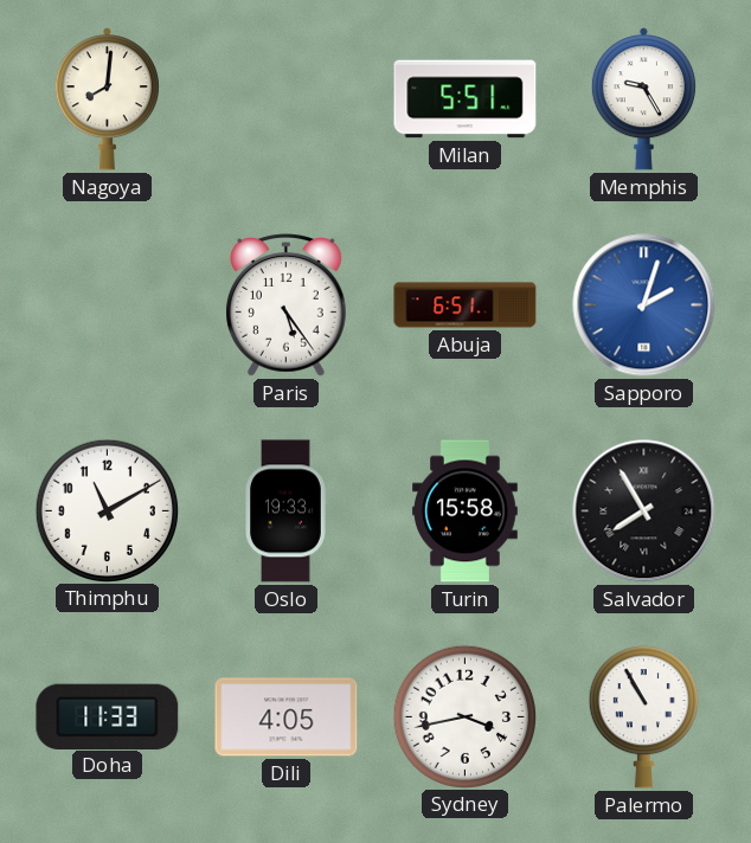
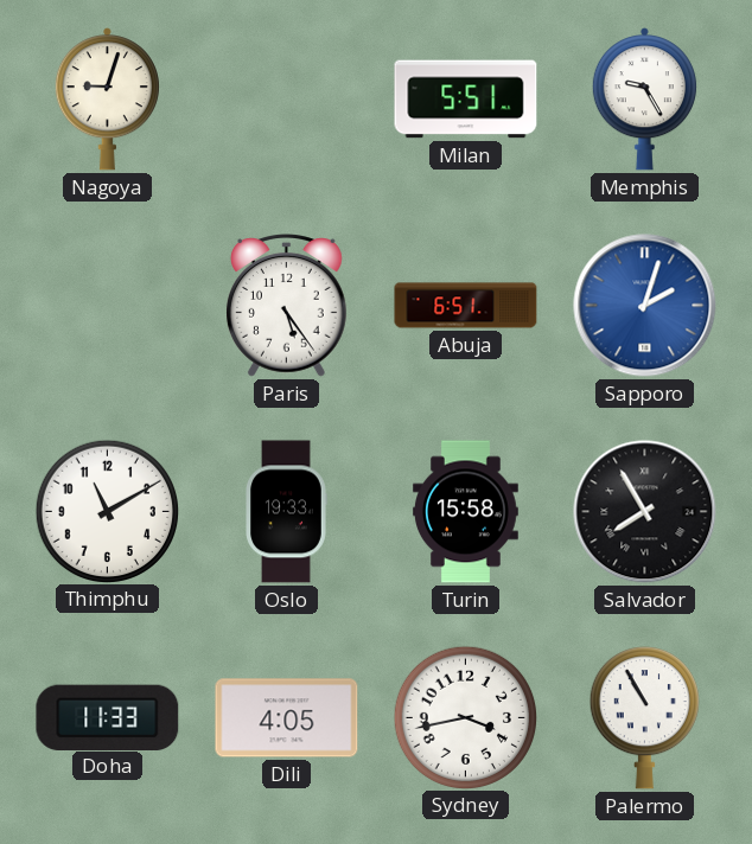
Nagoya: 8:01 -> 9:03 (107, 100)
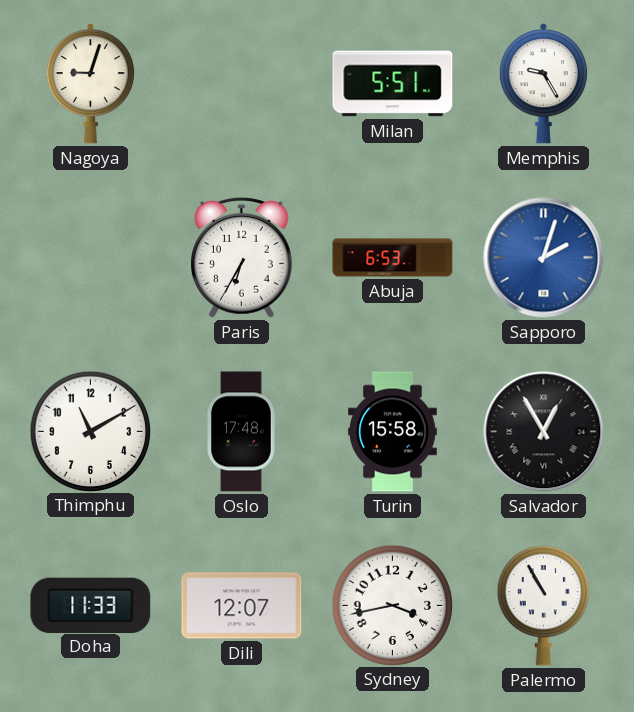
Paris: 5:24 -> 6:35 (242, 258)
Abuja: 6:51 -> 6:53 (393, 258)
Oslo: 19:33 -> 17:48 (241, 432)
Salvador: 7:55 -> 12:55 (544, 432)
Dili: 4:05 -> 12:07 (242, 606)
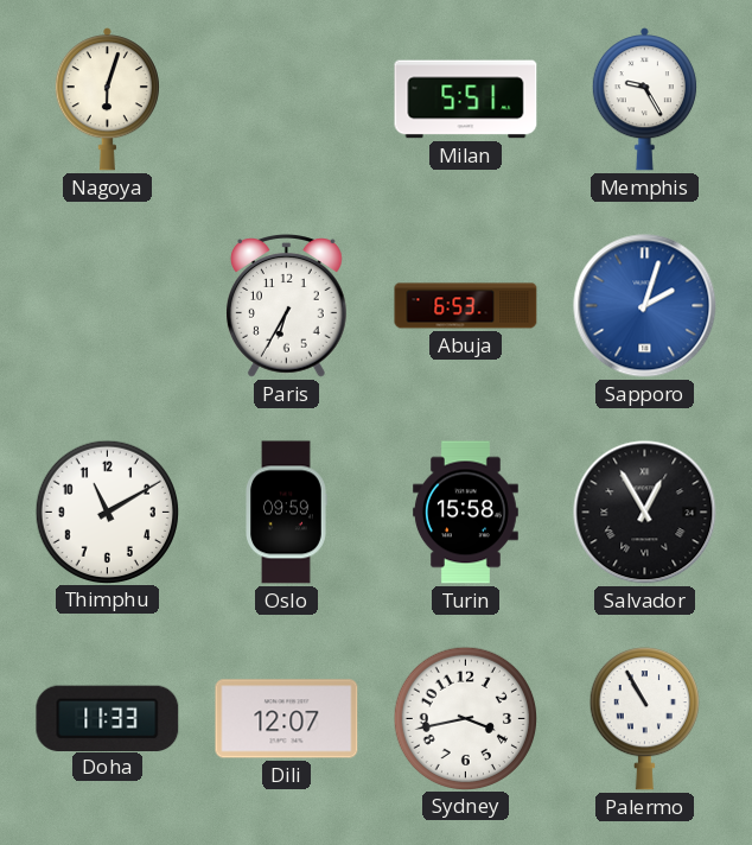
Nagoya: 9:03 -> 6:03 (107, 100)
Oslo: 17:48 -> 09:59 (286, 513)
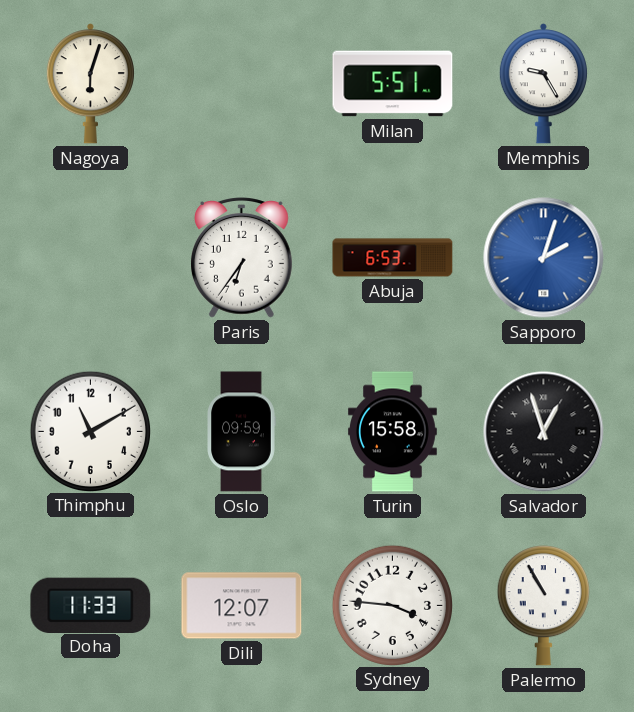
Paris: 6:35 -> 6:36 (242, 258)
Salvador: 12:55 -> 12:57 (544, 432)
Sydney: 3:43 -> 3:46 (392, 605)
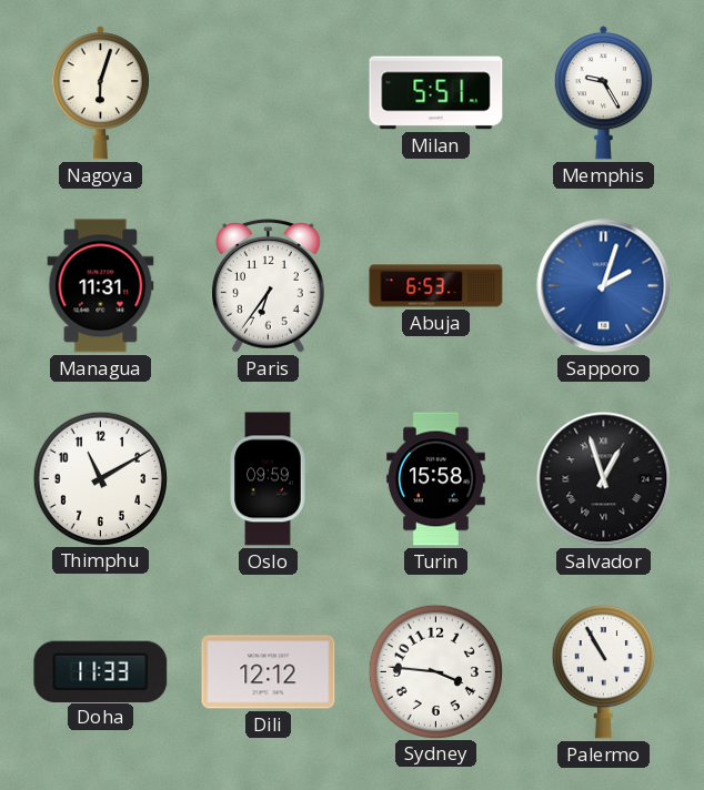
Managua: none -> 11:31 (101, 286)
Dili: 12:07 -> 12:12 (269, 672)
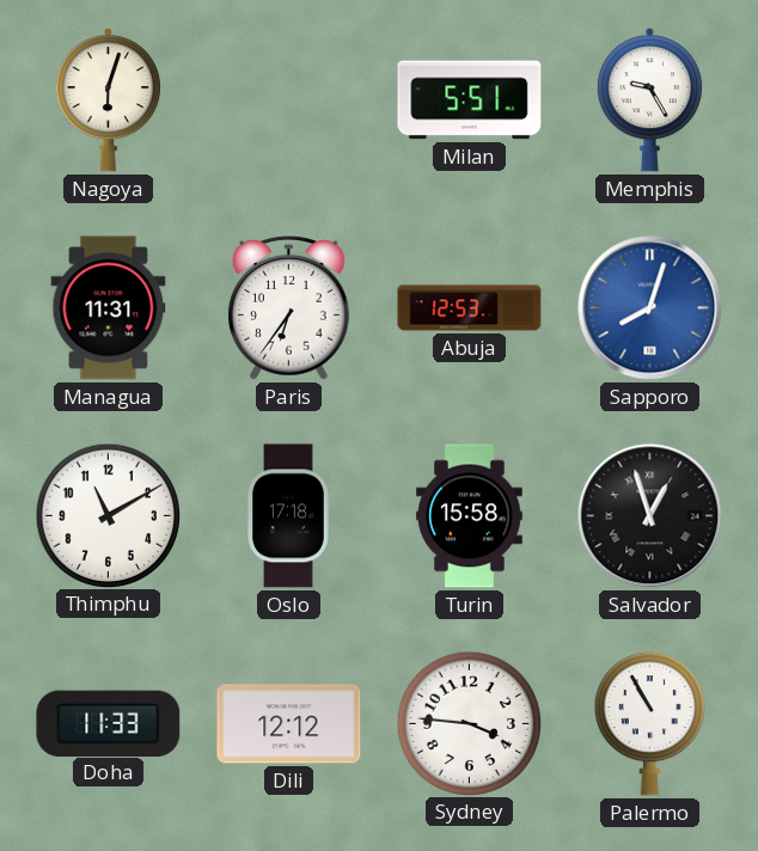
Abuja: 6:53 -> 12:53 (470, 308)
Sapporo: 2:03 -> 8:03 (650, 308)
Oslo: 09:59 -> 17:18 (288, 516)
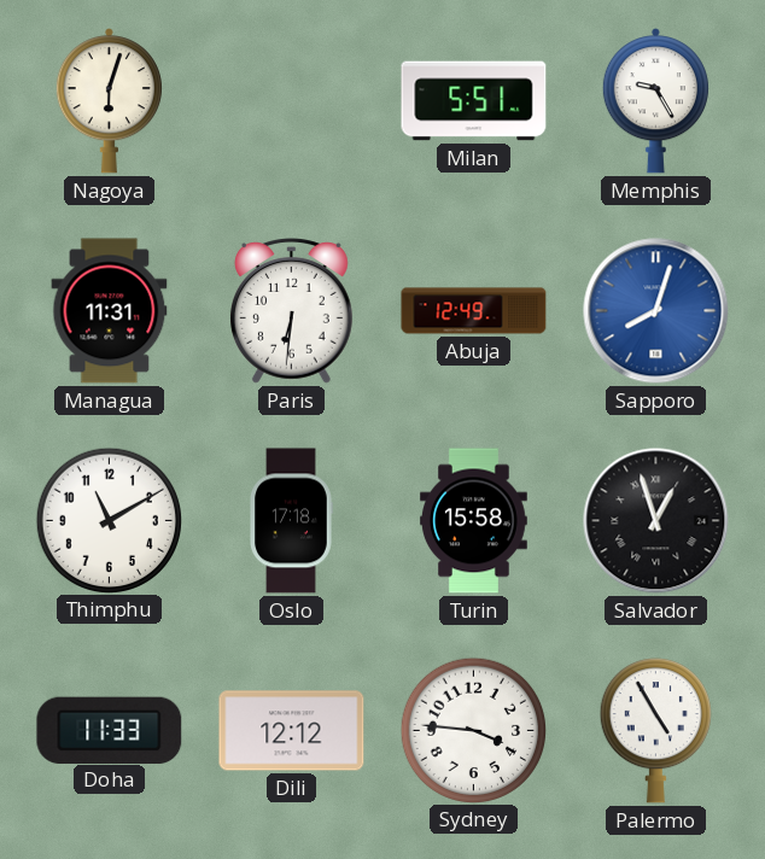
Paris: 6:36 -> 6:31 (292, 311)
Abuja: 12:53 -> 12:49 (474, 311)
Palermo: 10:55 -> 4:55 (655, 731)
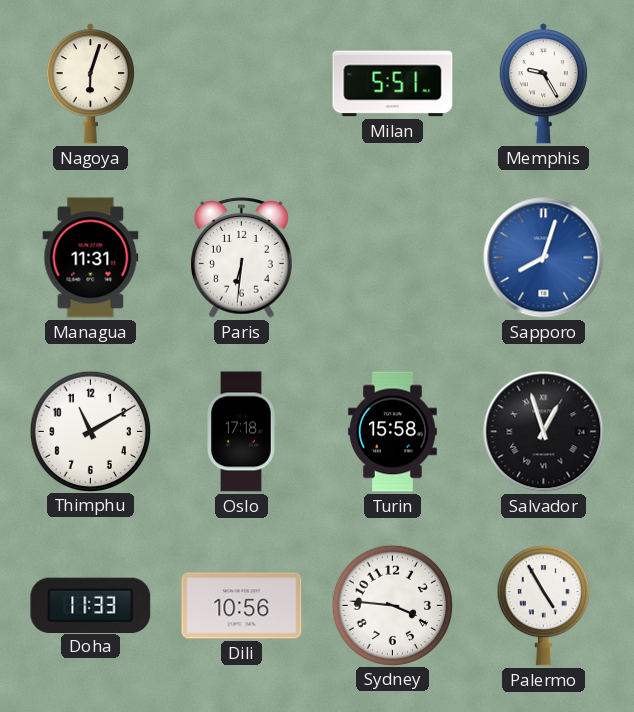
Abuja: 12:49 -> none (474, 311)
Dili: 12:12 -> 10:56 (242, 606)
